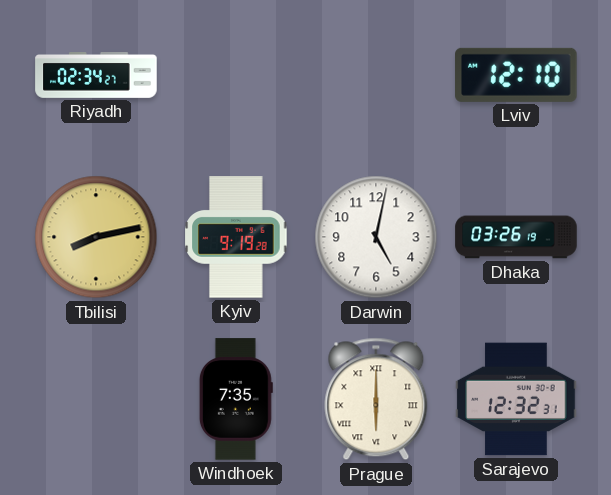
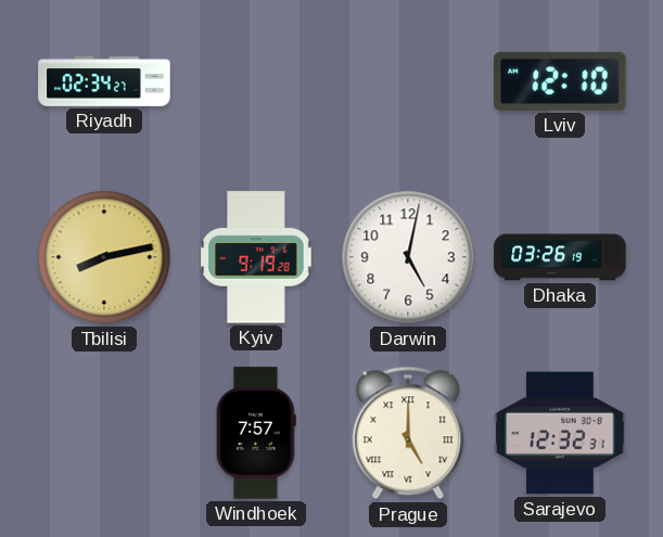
Windhoek: 7:35 -> 7:57 (256, 433)
Prague: 6:00 -> 5:00 (408, 433)
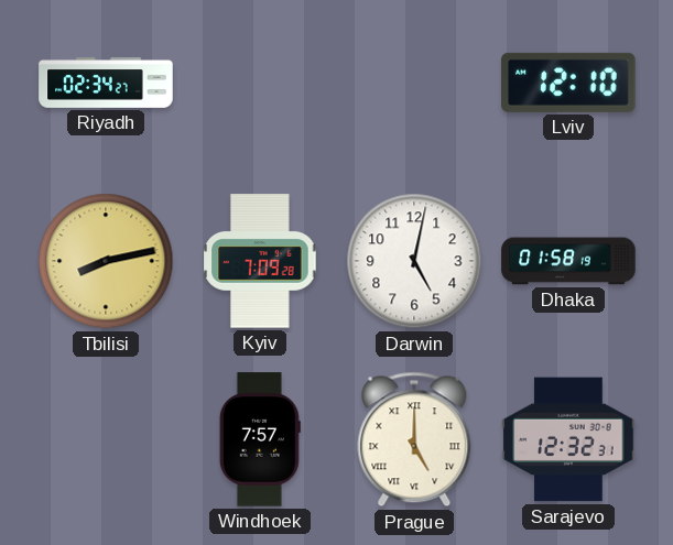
Kyiv: 9:19 -> 7:09 (260, 261)
Dhaka: 03:26 -> 01:58 (568, 261)
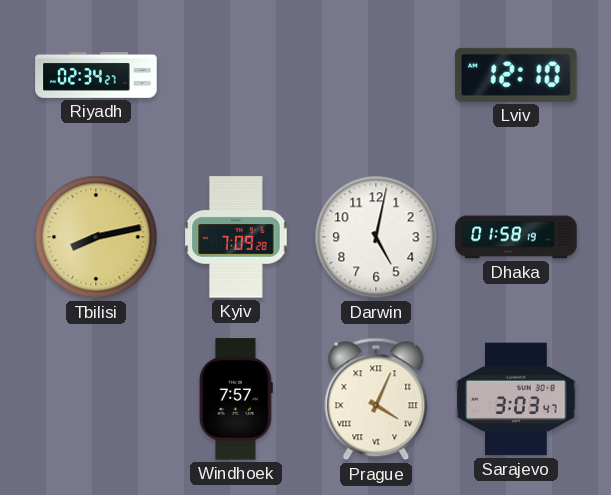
Prague: 5:00 -> 4:04 (376, 399)
Sarajevo: 12:32 -> 3:03 (516, 399)
